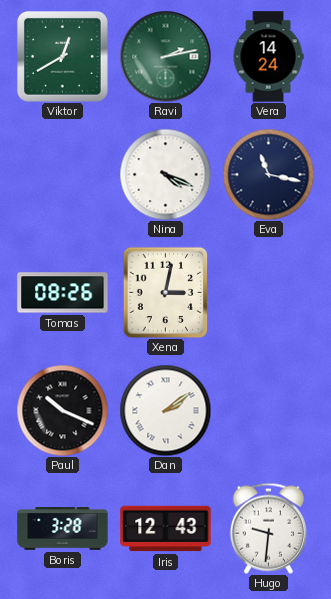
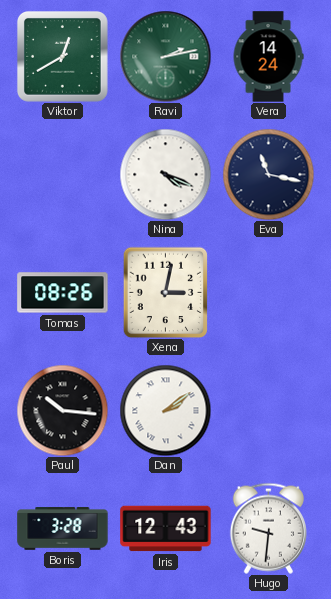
Paul: 10:19 -> 10:16 (62, 410)
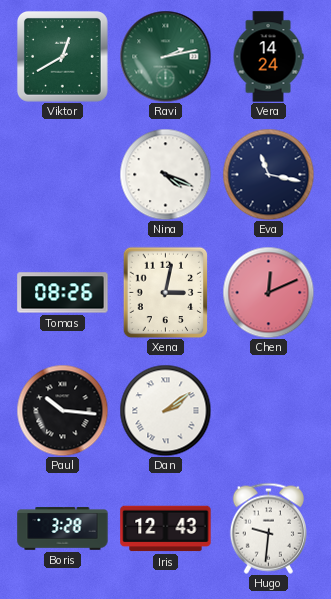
Chen: none -> 12:11 (268, 292)
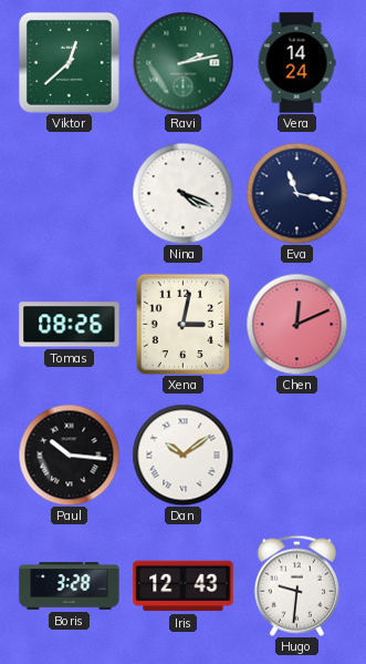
Viktor: 12:40 -> 12:38 (69, 62)
Dan: 2:09 -> 10:09 (182, 454)
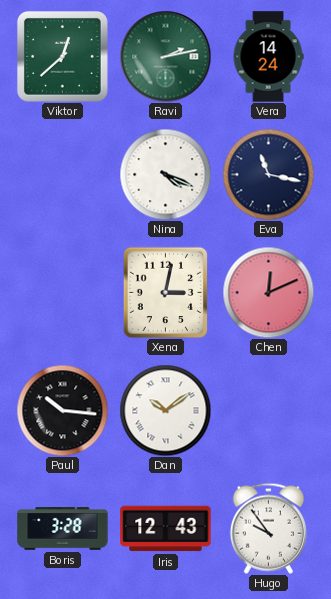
Tomas: 08:26 -> none (70, 325)
Hugo: 9:31 -> 9:54 (268, 528)
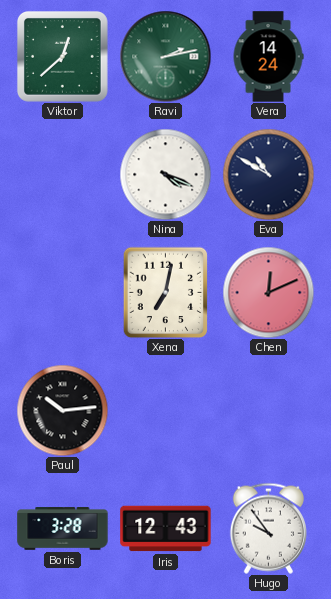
Eva: 11:17 -> 10:50 (268, 174)
Xena: 3:02 -> 7:02 (166, 292)
Paul: 10:16 -> 10:14 (62, 410)
Dan: 10:09 -> none (165, 410)
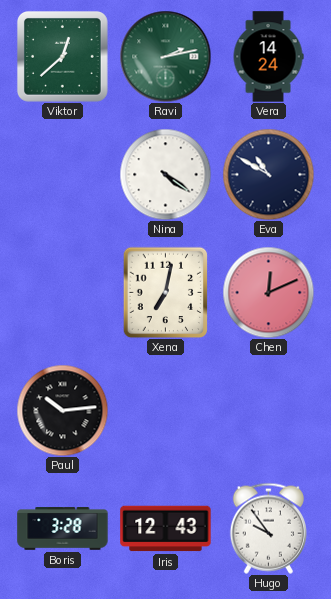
Nina: 4:19 -> 4:21 (165, 174)
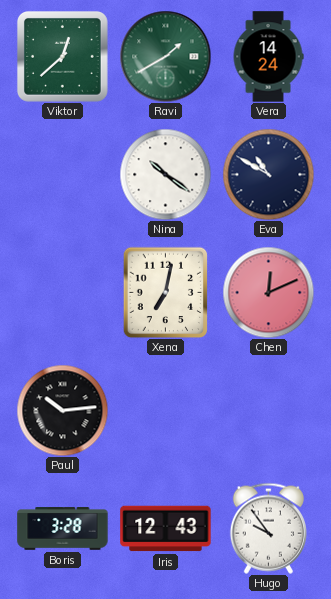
Ravi: 2:13 -> 1:40 (165, 56)
Nina: 4:21 -> 10:21 (165, 174)
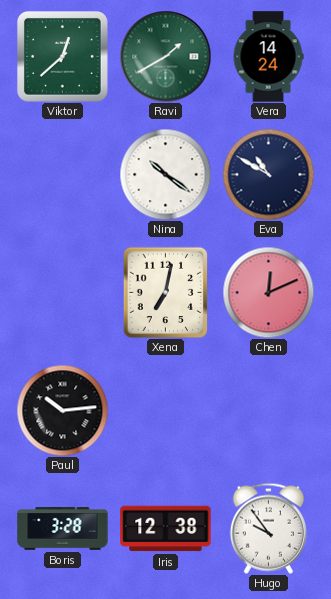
Iris: 12:43 -> 12:38 (166, 529)
